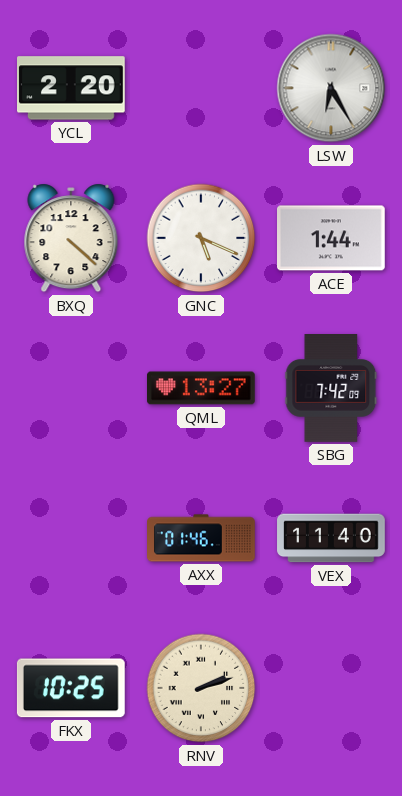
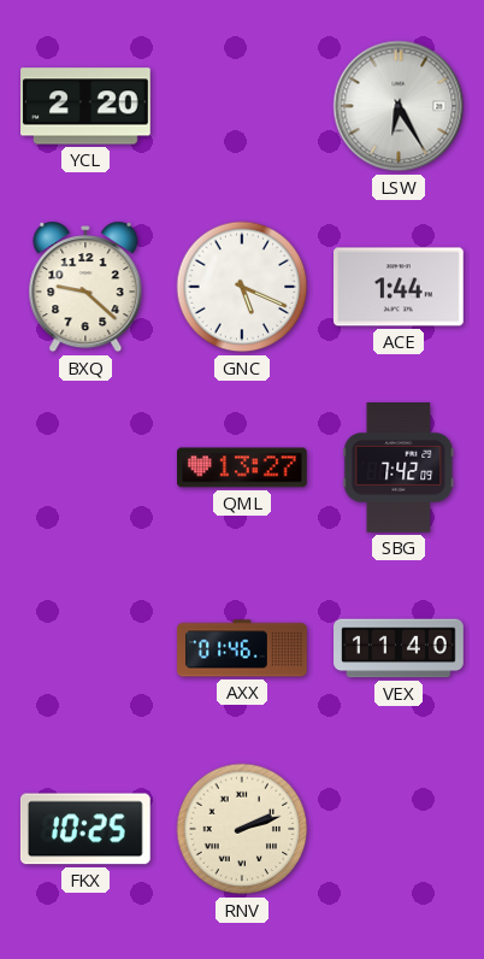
BXQ: 4:22 -> 9:22 (85, 287)
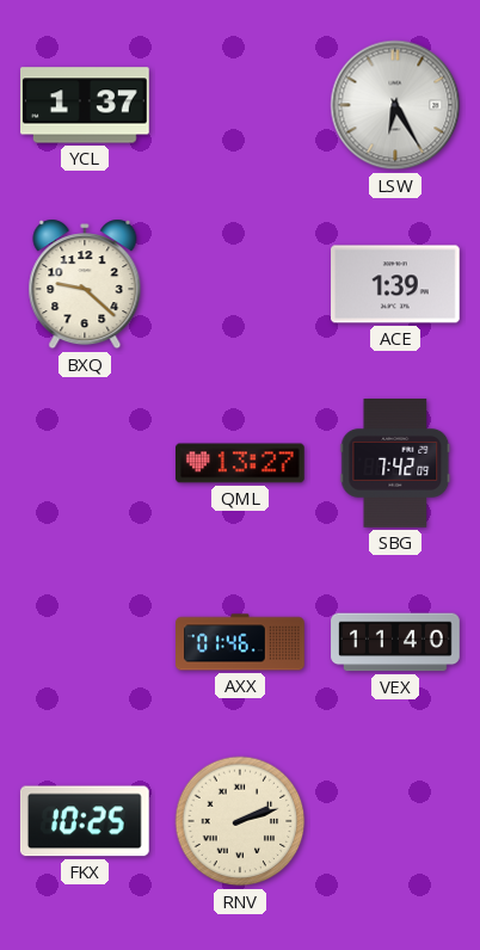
YCL: 2:20 -> 1:37 (86, 105)
GNC: 5:19 -> none (242, 287)
ACE: 1:44 -> 1:39 (396, 284)
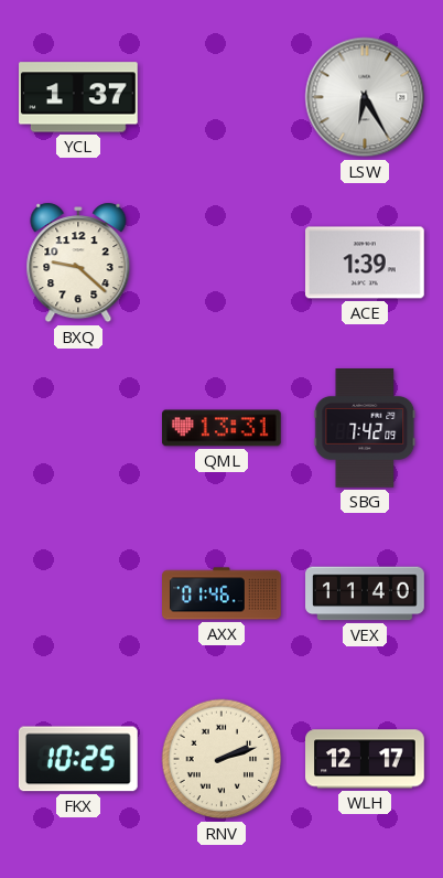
QML: 13:27 -> 13:31 (223, 428)
WLH: none -> 12:17 (365, 759)
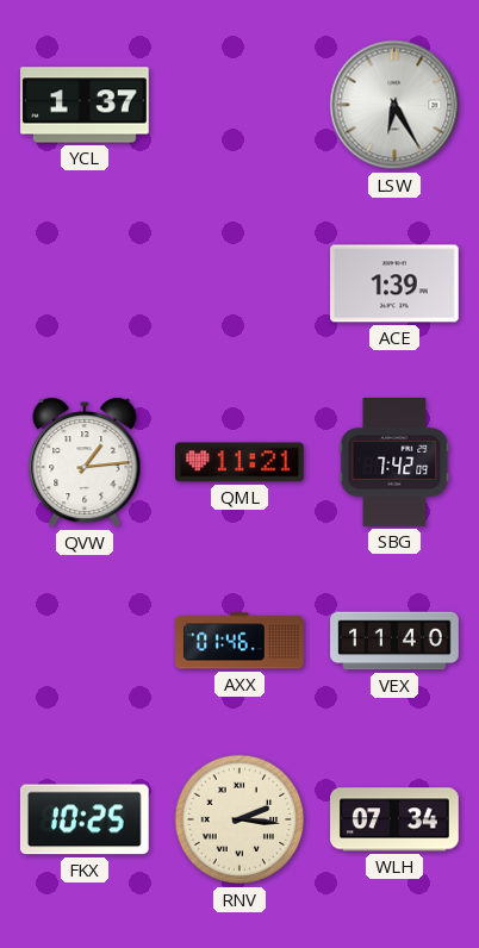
BXQ: 9:22 -> none (78, 263)
QVW: none -> 1:14 (85, 462)
QML: 13:31 -> 11:21 (241, 462)
RNV: 2:12 -> 2:16 (240, 819)
WLH: 12:17 -> 07:34 (394, 819)
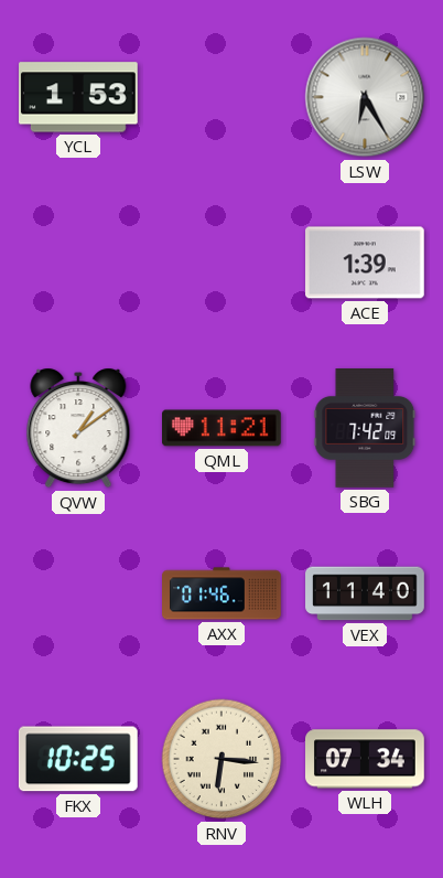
YCL: 1:37 -> 1:53 (79, 97)
QVW: 1:14 -> 1:09 (78, 428)
RNV: 2:16 -> 6:16 (221, 759)
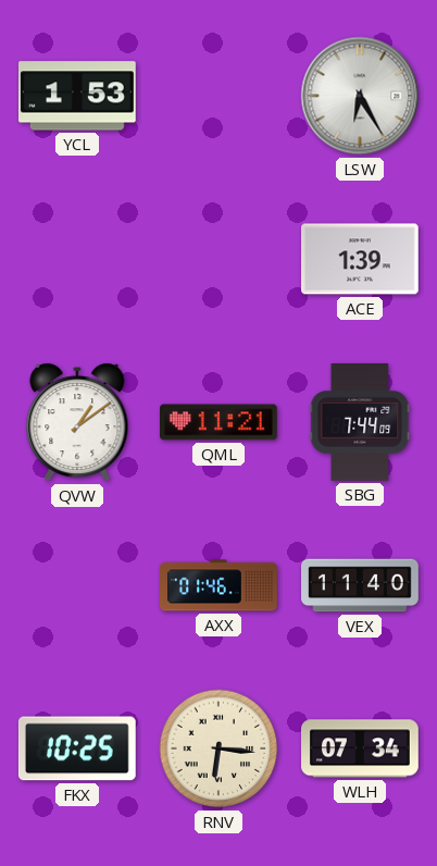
SBG: 7:42 -> 7:44 (360, 423)
